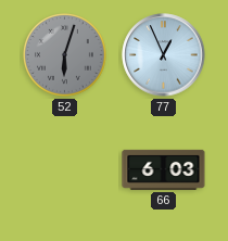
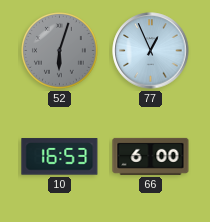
10: none -> 16:53 (60, 157)
66: 6:03 -> 6:00 (151, 156)
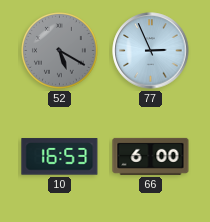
52: 6:03 -> 5:20 (60, 51)
77: 12:56 -> 2:56 (151, 51)
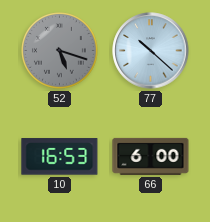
52: 5:20 -> 5:18 (60, 51)
77: 2:56 -> 10:22 (151, 51)
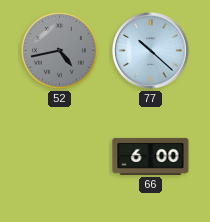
52: 5:18 -> 4:43 (60, 51)
10: 16:53 -> none (60, 157)
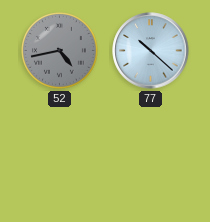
66: 6:00 -> none (151, 156)
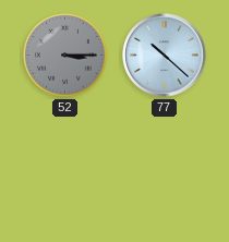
52: 4:43 -> 3:15 (65, 56)
